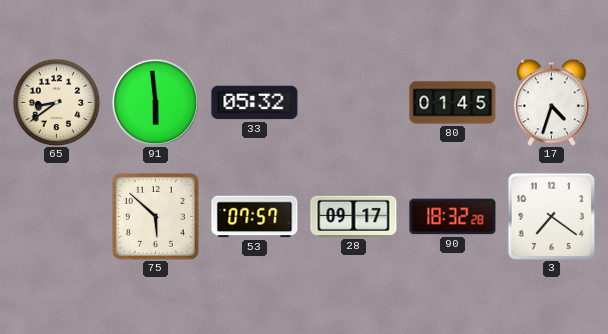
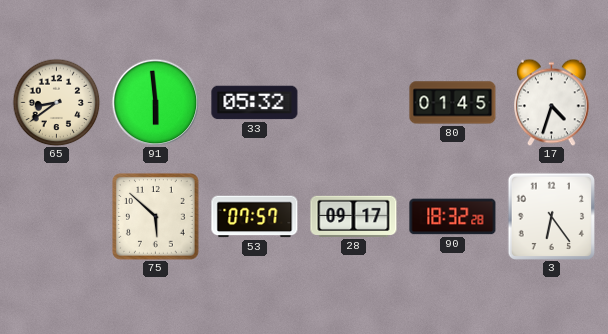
3: 7:21 -> 6:24 (551, 216)
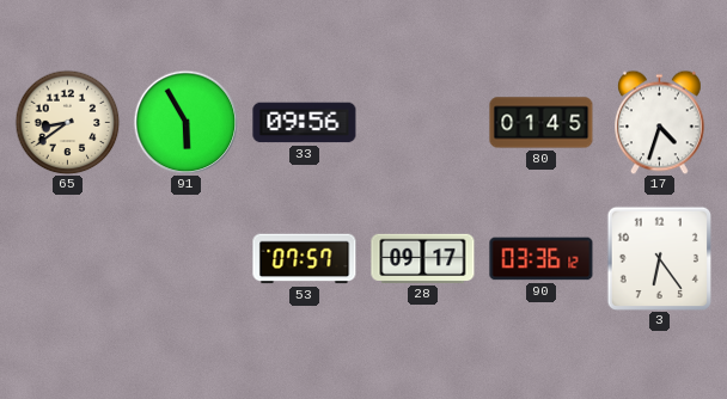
91: 5:59 -> 5:55 (185, 122)
33: 05:32 -> 09:56 (305, 123)
75: 5:52 -> none (156, 217)
90: 18:32 -> 03:36 (542, 259)
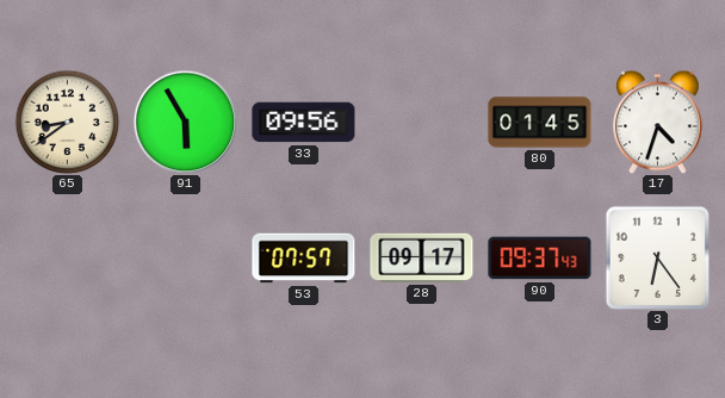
90: 03:36 -> 09:37 (540, 259)
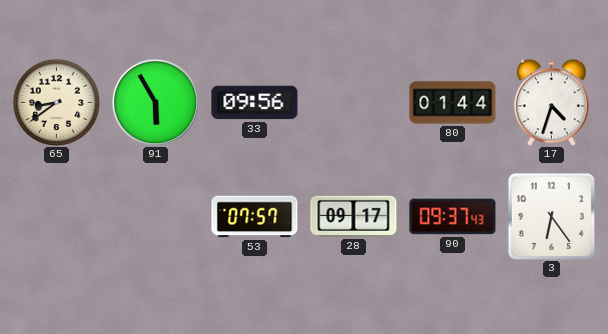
80: 01:45 -> 01:44 (453, 103)
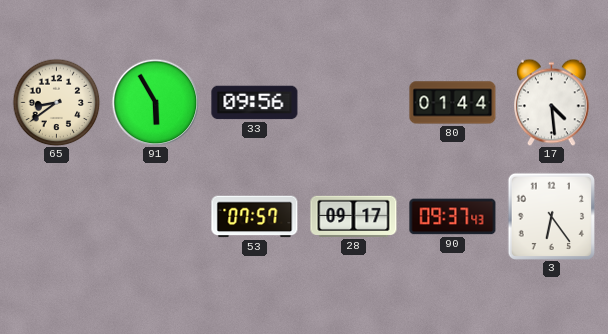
17: 4:33 -> 4:29 (552, 102)
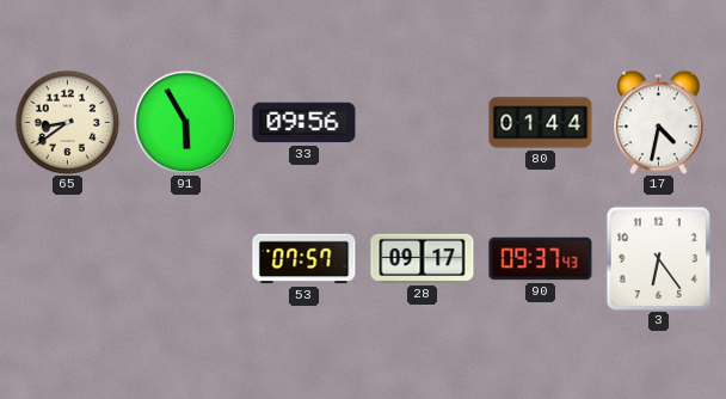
17: 4:29 -> 4:32 (659, 122)
